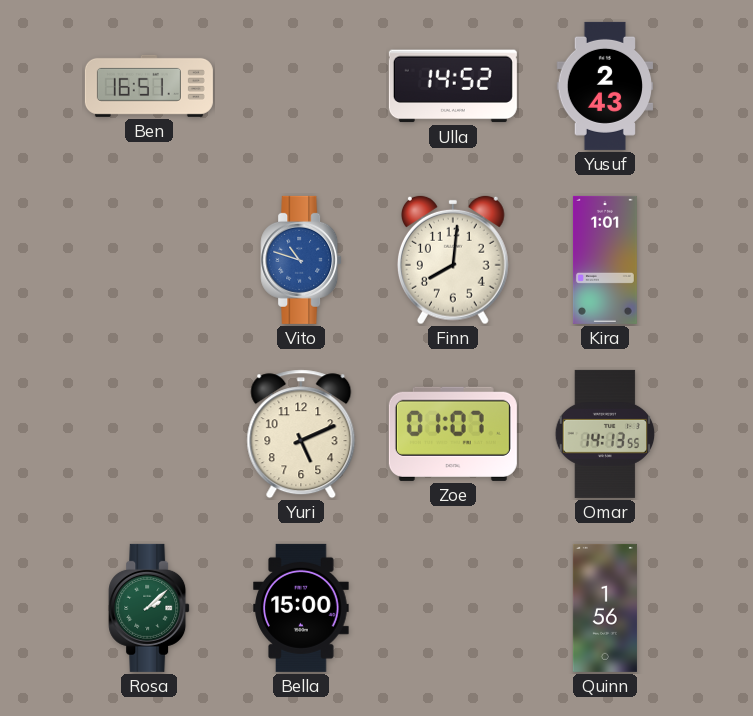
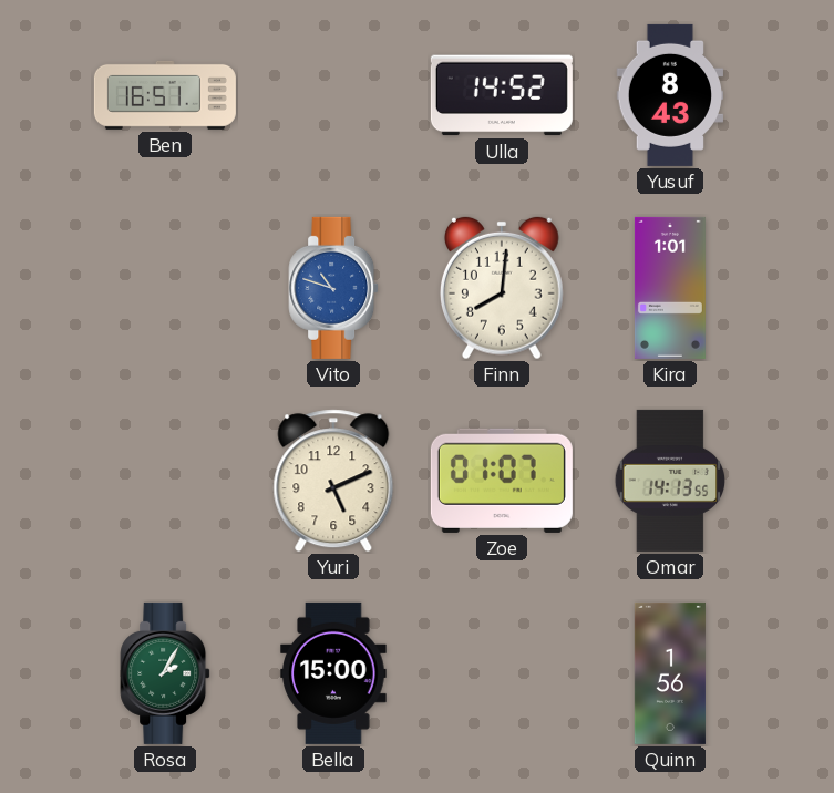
Yusuf: 2:43 -> 8:43 (670, 95)
Rosa: 2:08 -> 2:05 (165, 673)
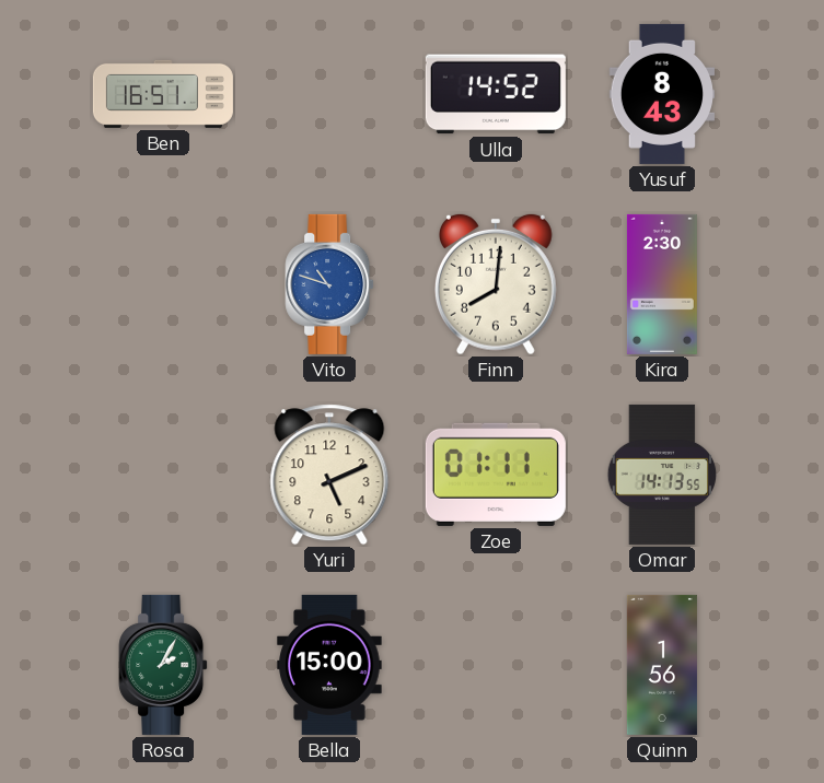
Kira: 1:01 -> 2:30 (662, 284)
Zoe: 01:07 -> 01:11 (496, 475)
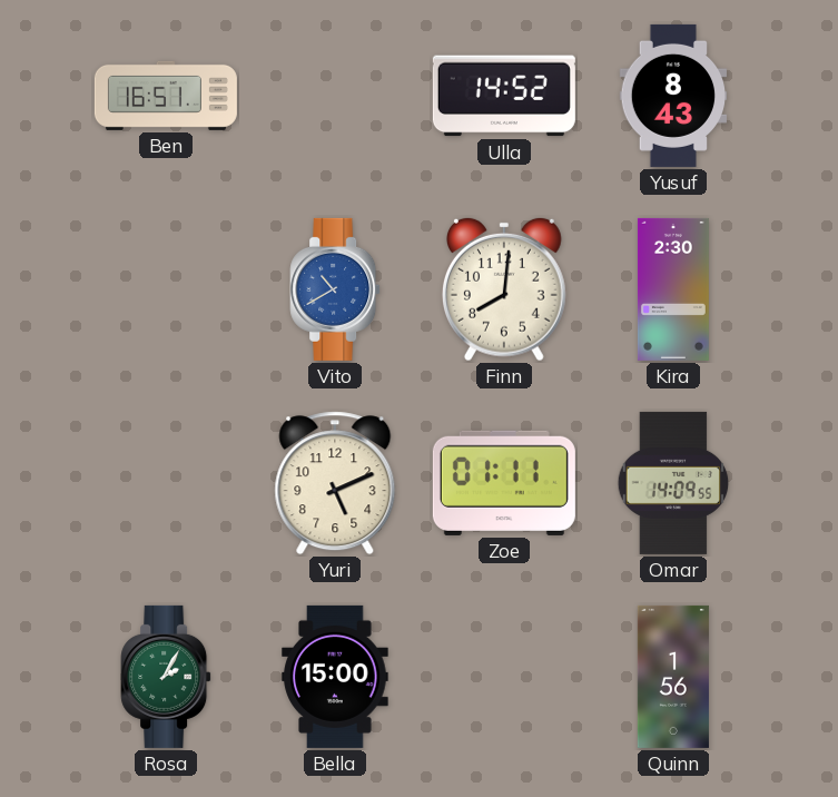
Vito: 10:48 -> 10:40 (335, 289)
Omar: 14:13 -> 14:09 (673, 483)
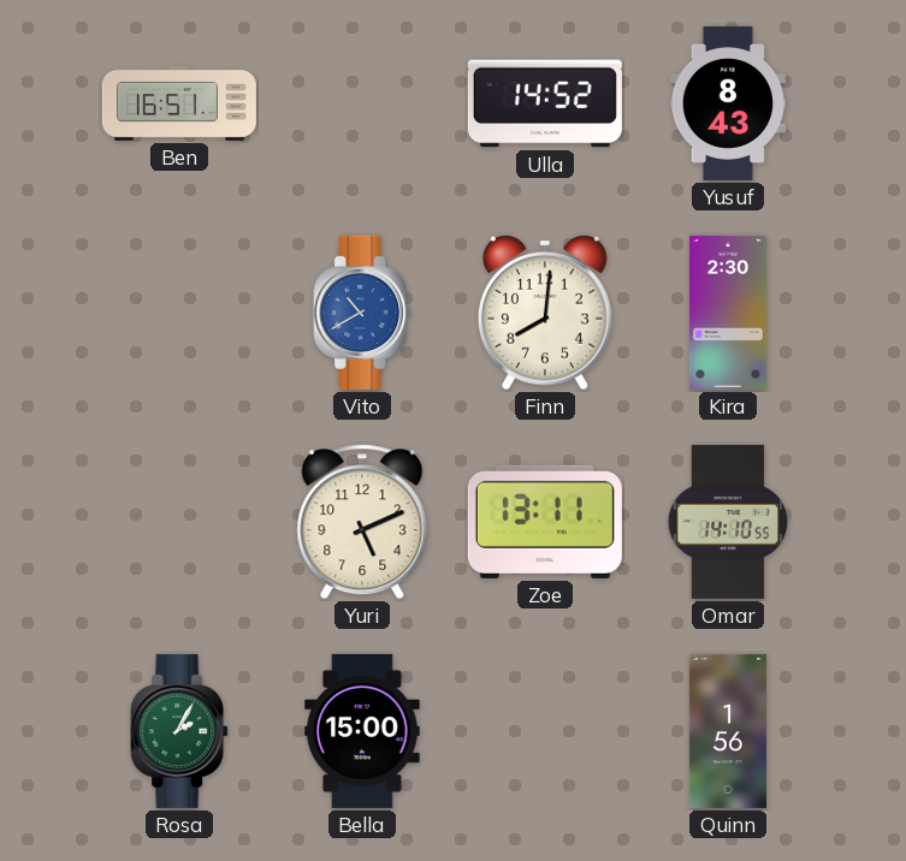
Zoe: 01:11 -> 13:11 (545, 522)
Omar: 14:09 -> 14:10 (728, 522)
